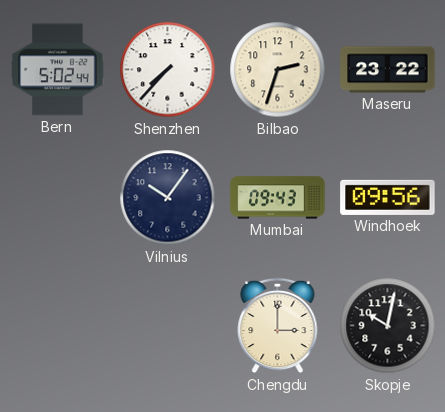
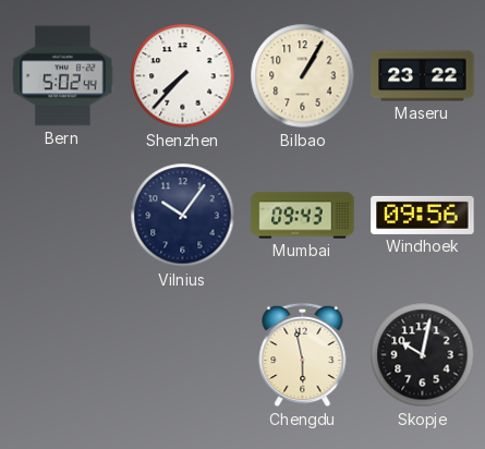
Bilbao: 2:33 -> 1:05 (303, 76)
Chengdu: 3:00 -> 5:58 (303, 355)
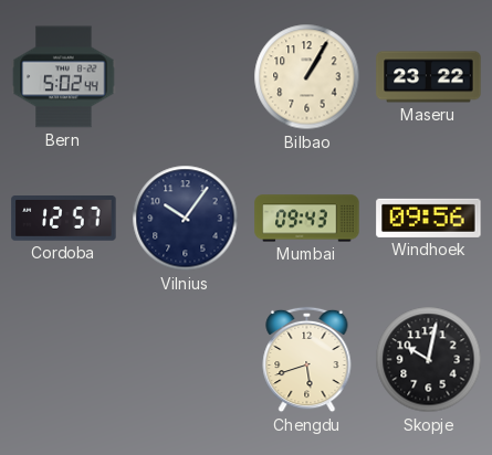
Shenzhen: 7:37 -> none (183, 76)
Cordoba: none -> 12:57 (64, 219)
Chengdu: 5:58 -> 5:42 (307, 360)
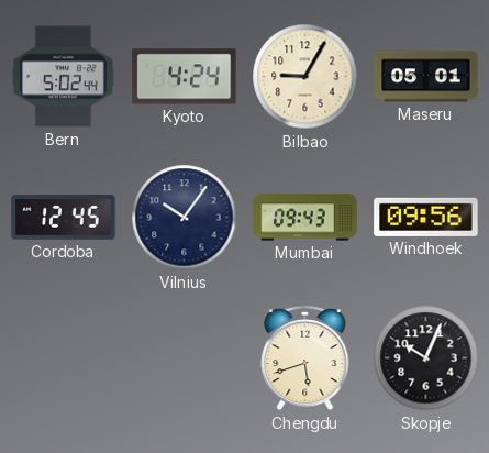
Kyoto: none -> 4:24 (185, 77)
Bilbao: 1:05 -> 9:05 (305, 77)
Maseru: 23:22 -> 05:01 (426, 77)
Cordoba: 12:57 -> 12:45 (64, 218)
Skopje: 10:02 -> 10:04 (426, 358)
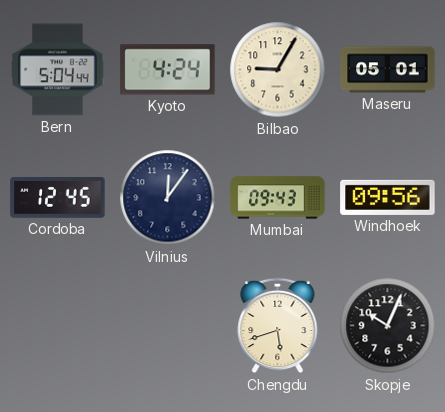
Bern: 5:02 -> 5:04 (58, 70)
Vilnius: 10:06 -> 12:06 (168, 198)
